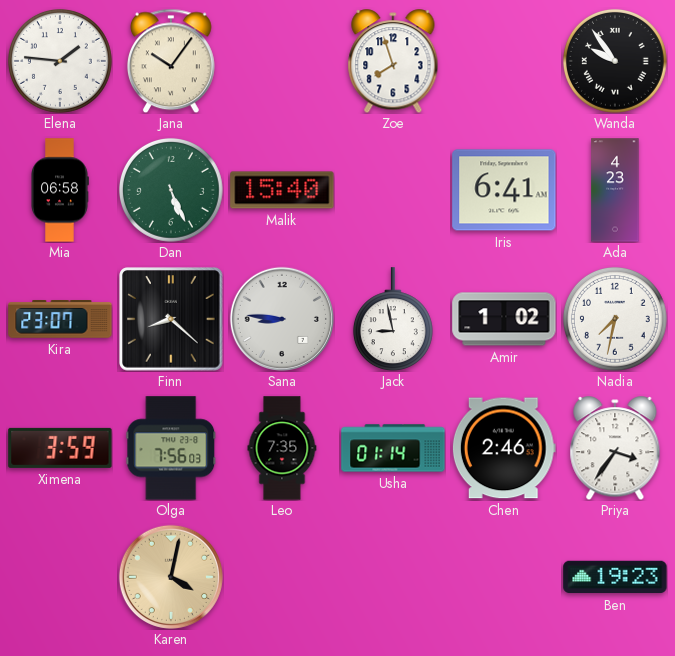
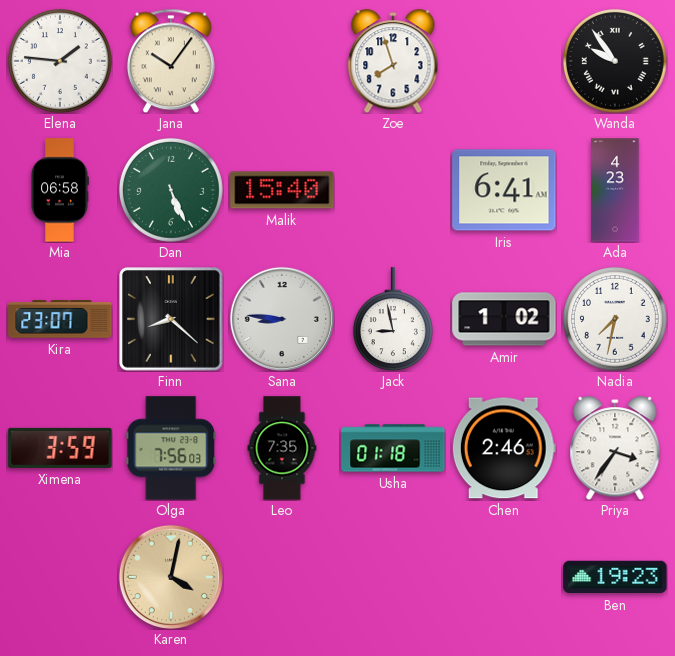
Usha: 01:14 -> 01:18 (393, 448)
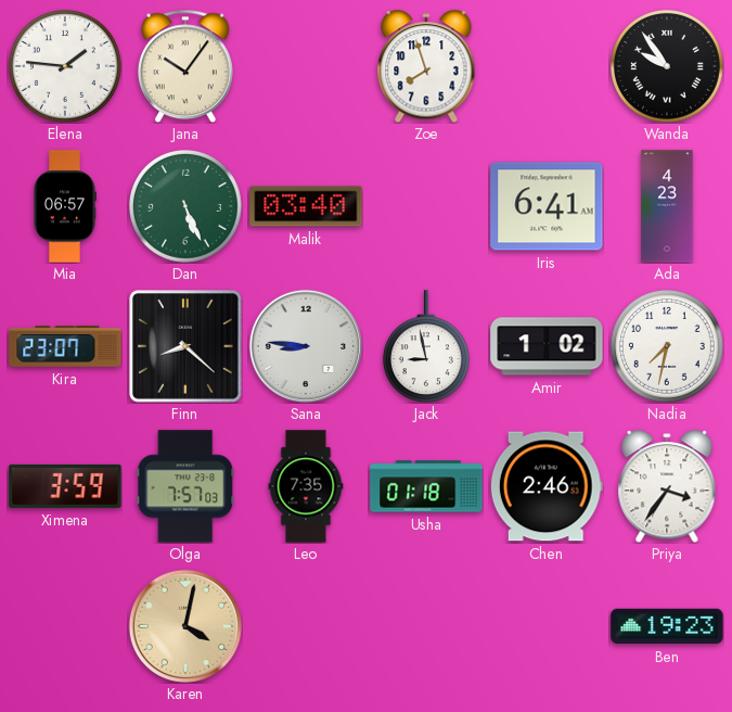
Mia: 06:58 -> 06:57 (65, 206)
Malik: 15:40 -> 03:40 (306, 206)
Olga: 7:56 -> 7:57 (185, 486)
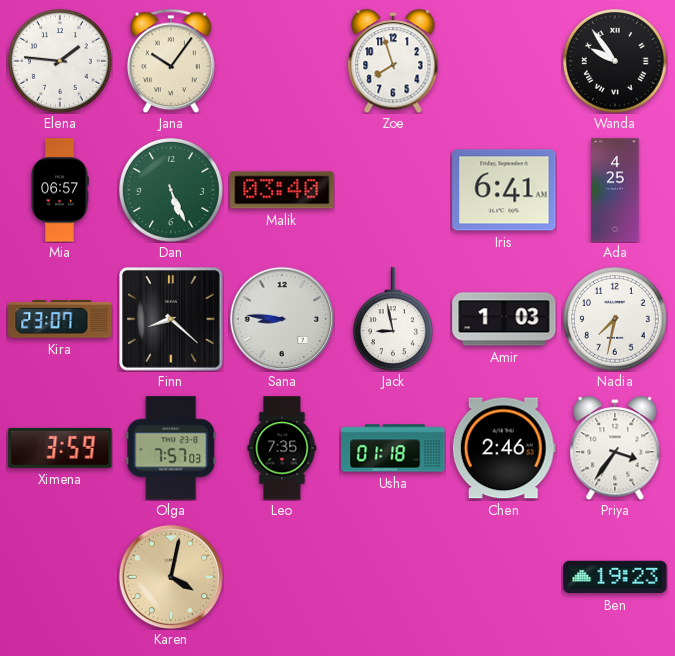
Ada: 4:23 -> 4:25 (615, 190)
Amir: 1:02 -> 1:03 (504, 319)
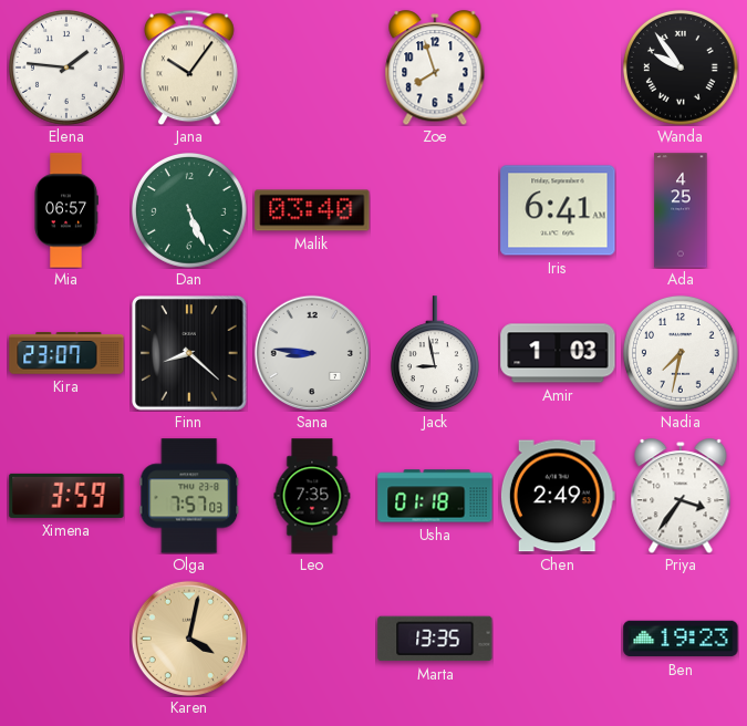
Chen: 2:46 -> 2:49 (558, 496)
Marta: none -> 13:35 (435, 639)
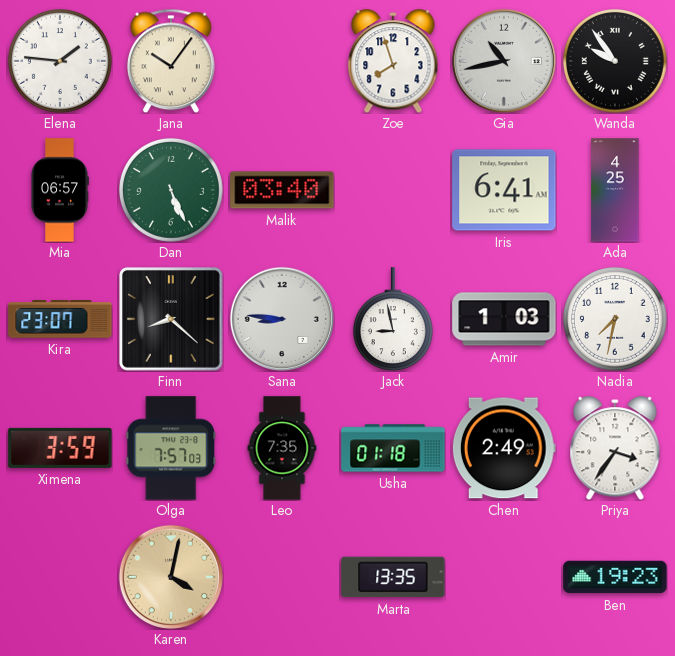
Gia: none -> 10:43 (504, 61)
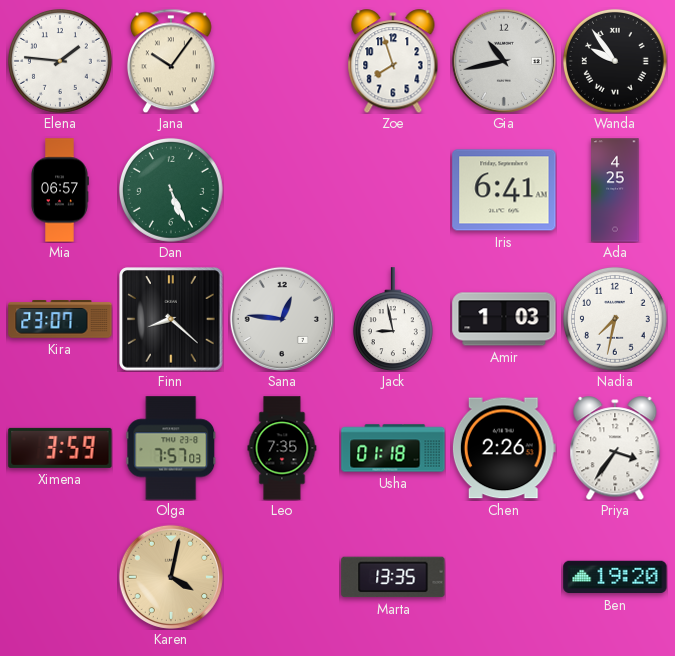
Malik: 03:40 -> none (282, 190)
Sana: 8:46 -> 12:46 (282, 319)
Chen: 2:49 -> 2:26 (504, 448)
Ben: 19:23 -> 19:20 (615, 577)
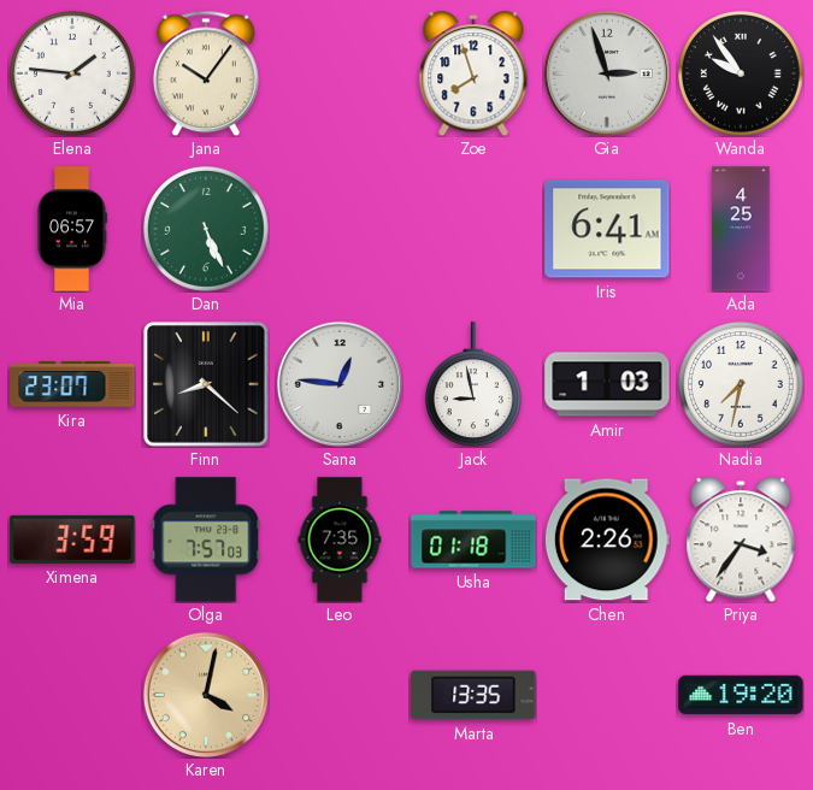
Gia: 10:43 -> 2:57 (607, 73)
